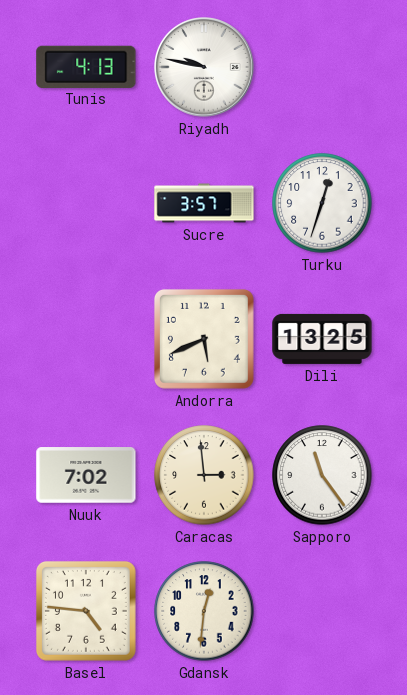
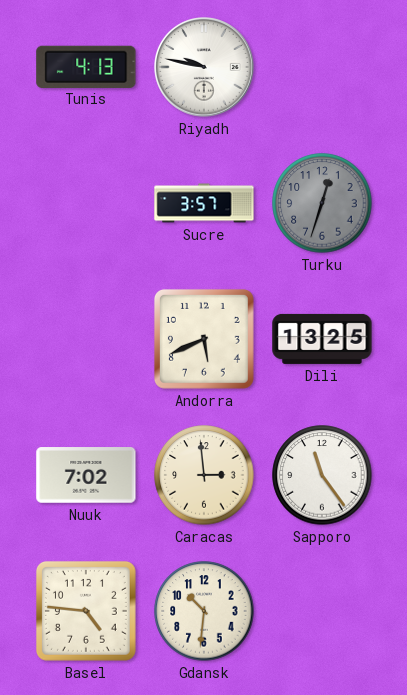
Turku dial: white -> grey (322, 203)
Gdansk: 12:31 -> 10:31 (204, 611)
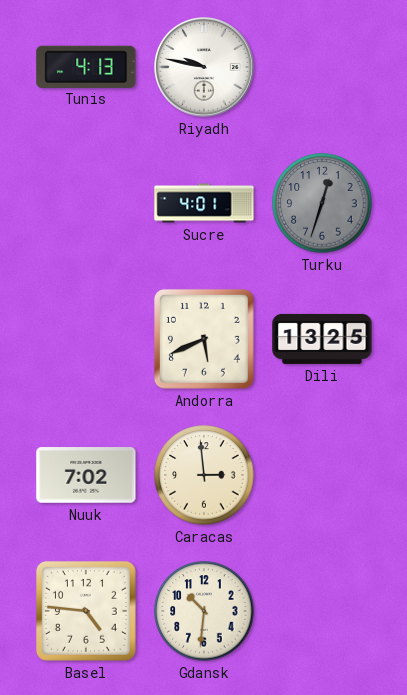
Sucre: 3:57 -> 4:01 (204, 203)
Sapporo: 11:24 -> none (322, 475)
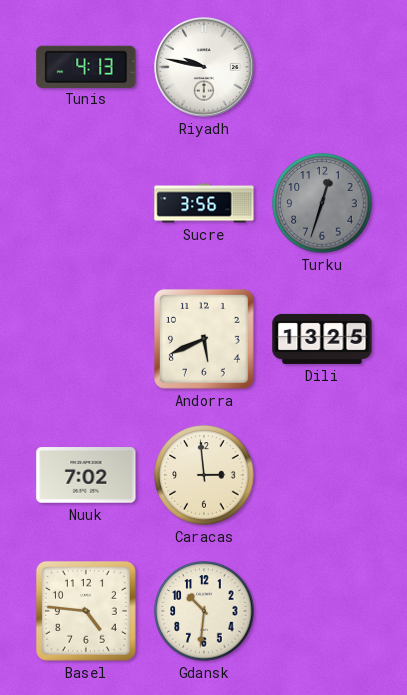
Sucre: 4:01 -> 3:56 (204, 203)
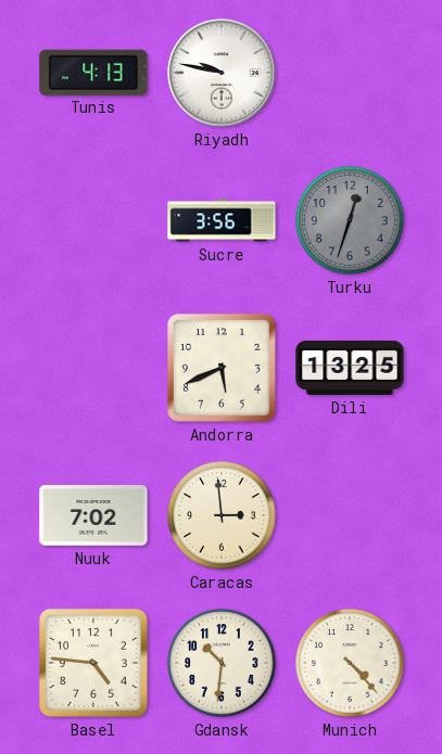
Munich: none -> 4:23 (350, 663)
